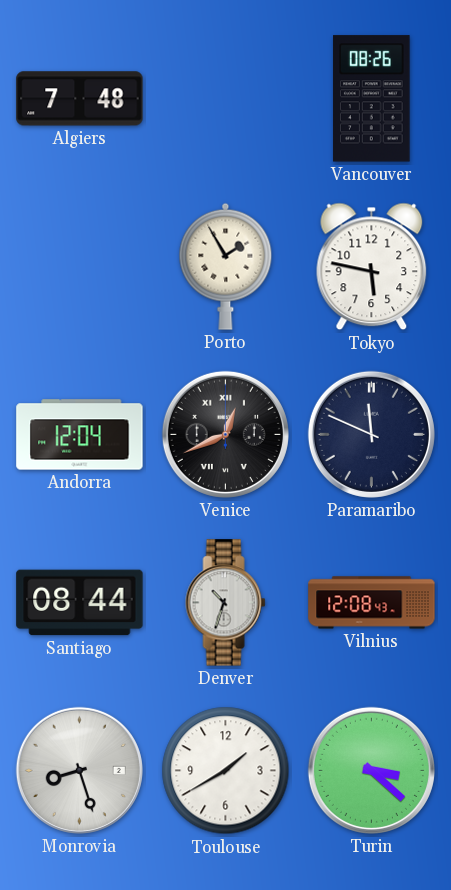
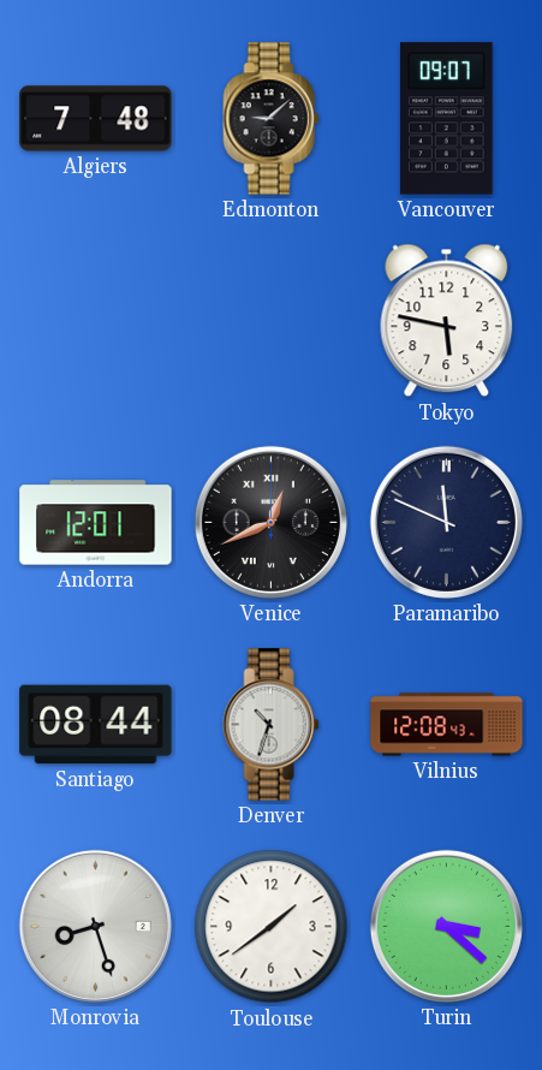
Edmonton: none -> 9:08 (272, 119)
Vancouver: 08:26 -> 09:07 (447, 119)
Porto: 1:55 -> none (226, 266)
Andorra: 12:04 -> 12:01 (96, 523)
Toulouse: 1:40 -> 1:39 (272, 927)
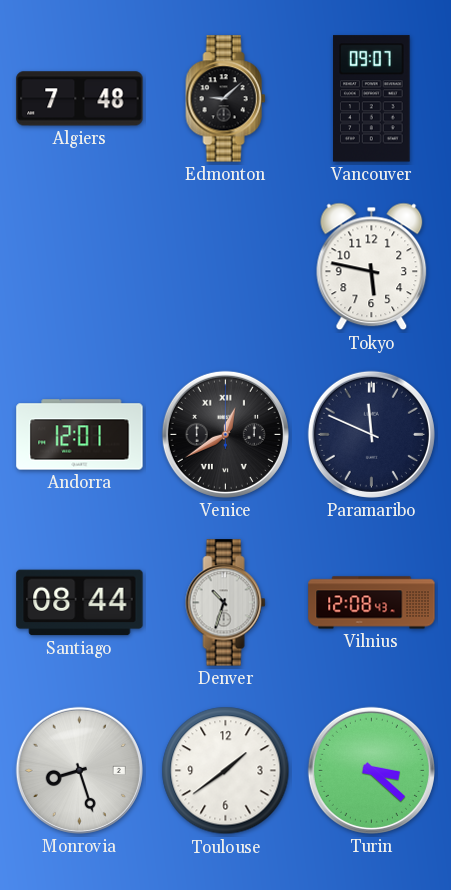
Venice: 12:41 -> 12:40 (225, 434)
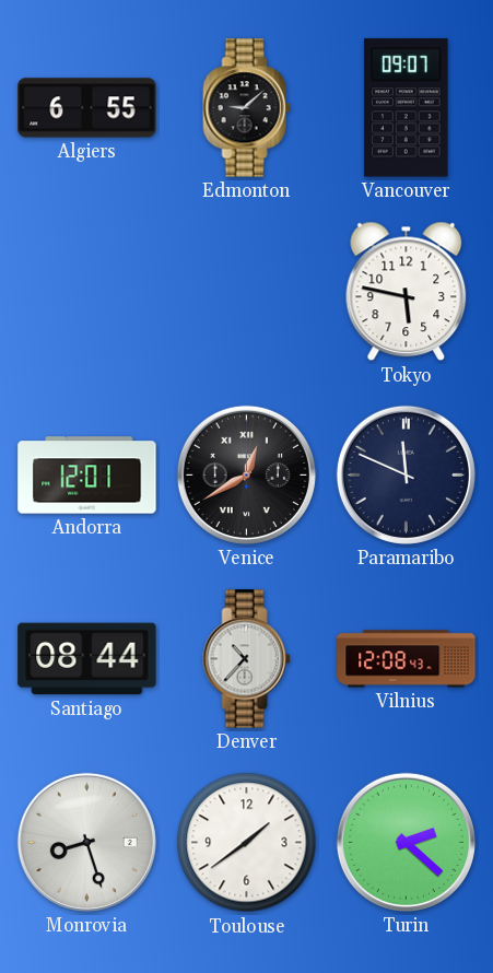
Algiers: 7:48 -> 6:55 (87, 108)
Denver: 10:33 -> 10:37 (247, 659)
Turin: 3:22 -> 2:22 (406, 842)
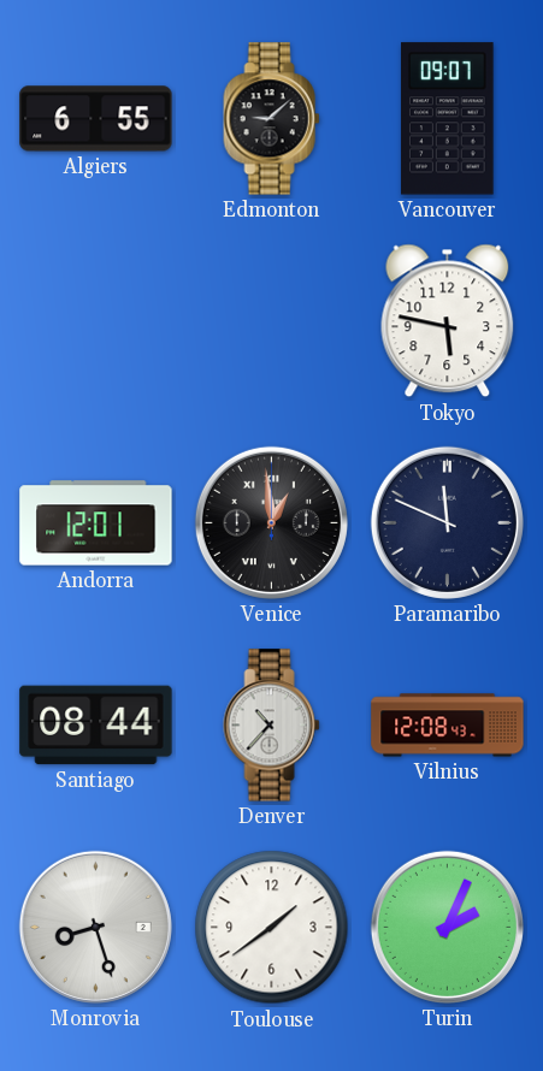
Venice: 12:40 -> 12:59 (271, 522)
Turin: 2:22 -> 2:04 (447, 927)
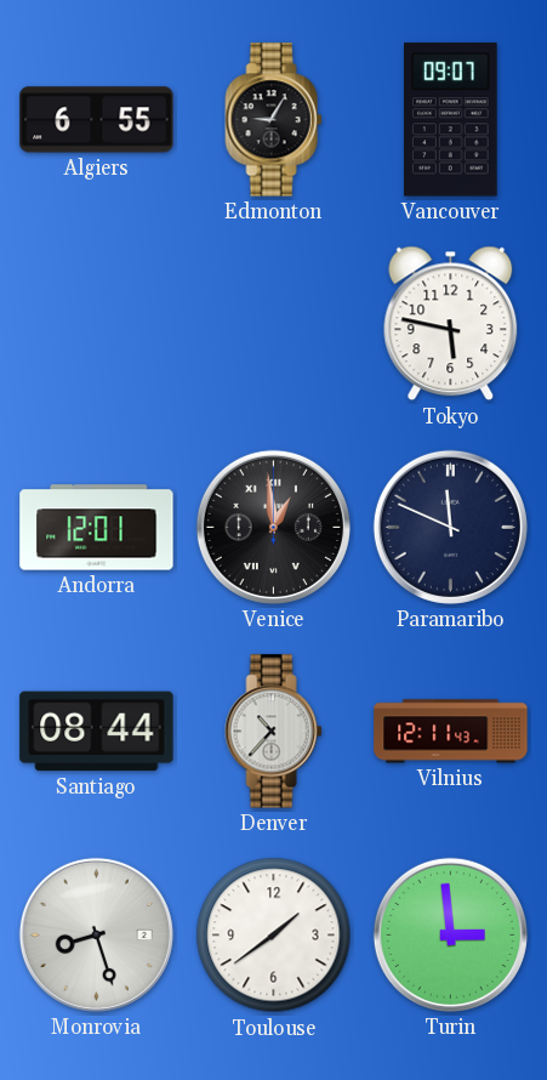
Edmonton: 9:08 -> 9:05 (274, 120)
Vilnius: 12:08 -> 12:11 (451, 732)
Turin: 2:04 -> 2:59 (450, 934)
